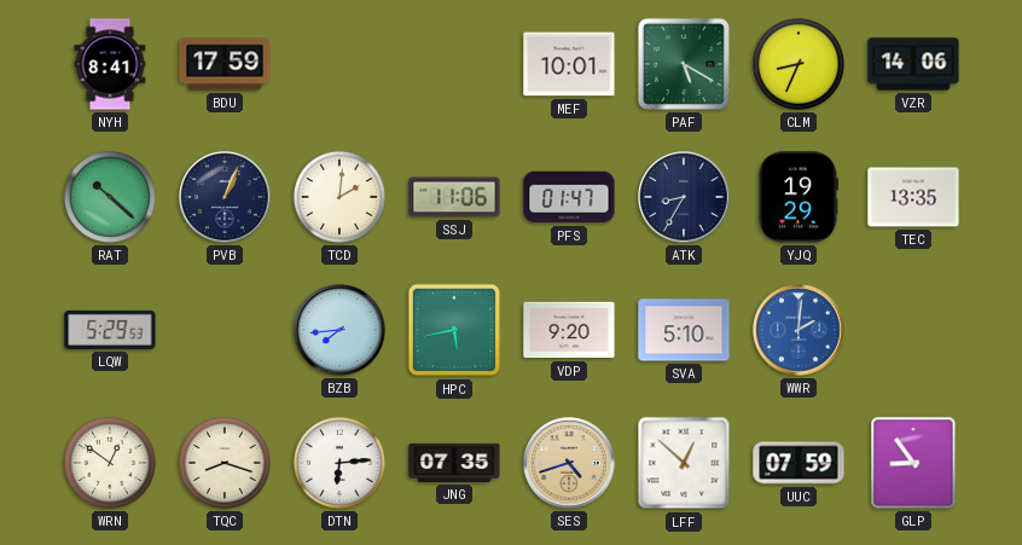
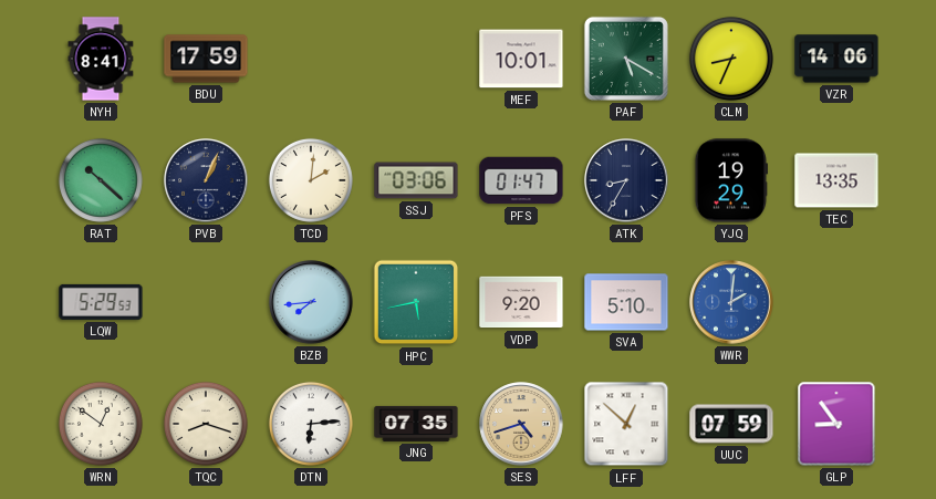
SSJ: 11:06 -> 03:06 (416, 180)
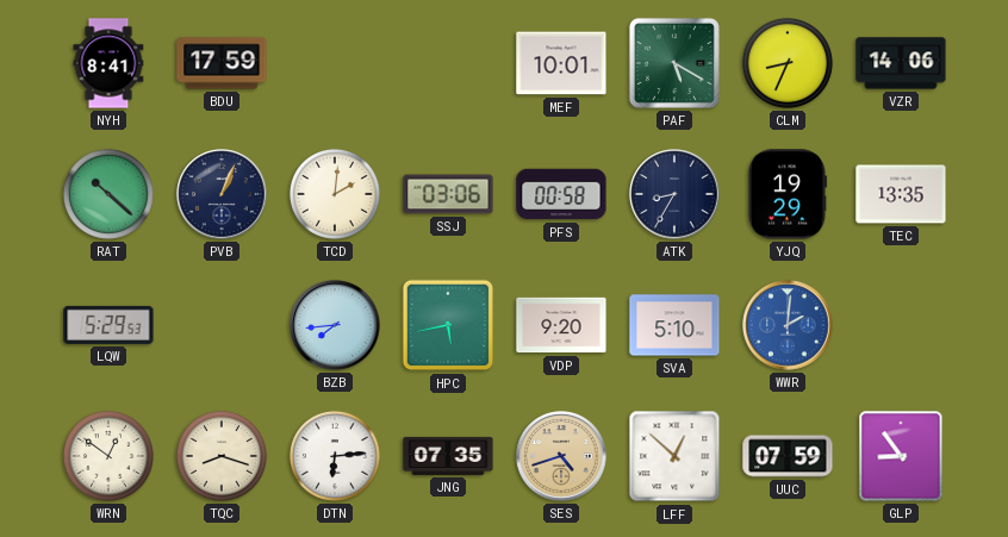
PFS: 01:47 -> 00:58 (561, 194)
